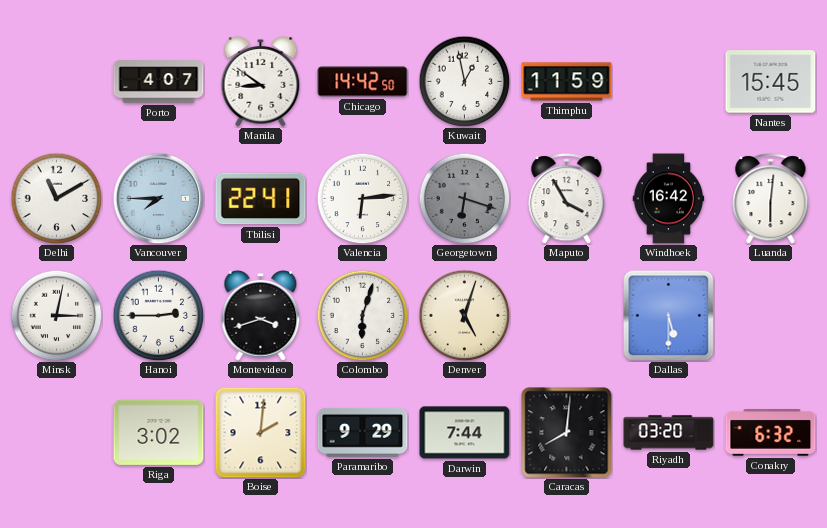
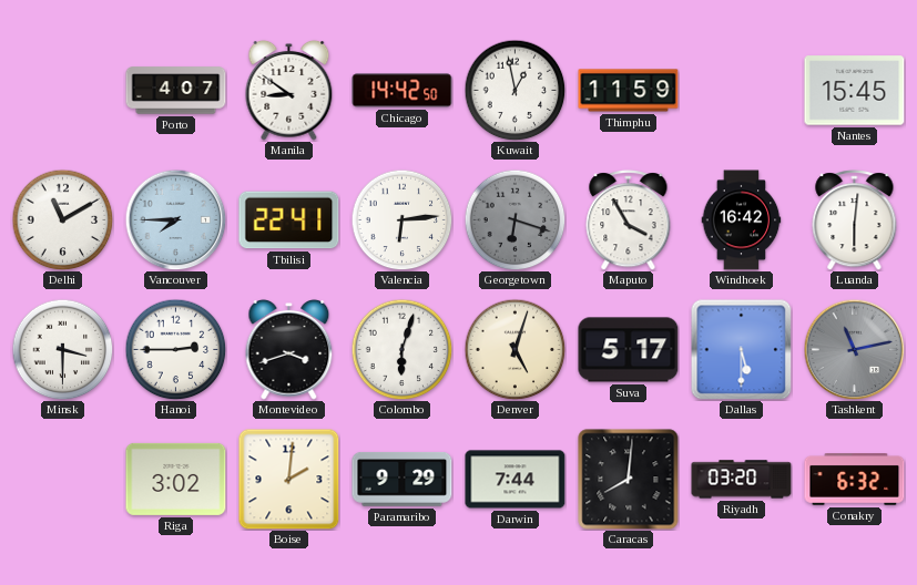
Minsk: 3:02 -> 3:30 (62, 349)
Suva: none -> 5:17 (629, 350)
Tashkent: none -> 11:13 (854, 349)
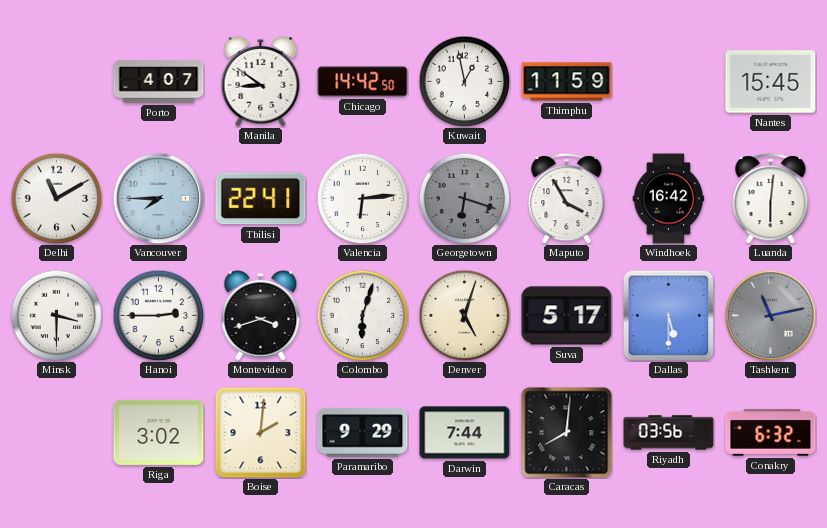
Riyadh: 03:20 -> 03:56 (669, 433)
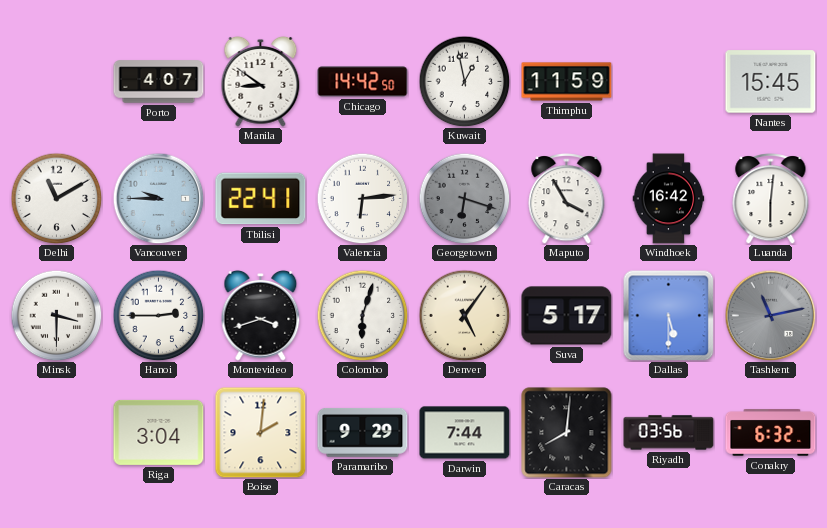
Vancouver: 7:45 -> 9:45 (158, 198)
Denver: 5:03 -> 5:06 (464, 315)
Riga: 3:02 -> 3:04 (159, 432)
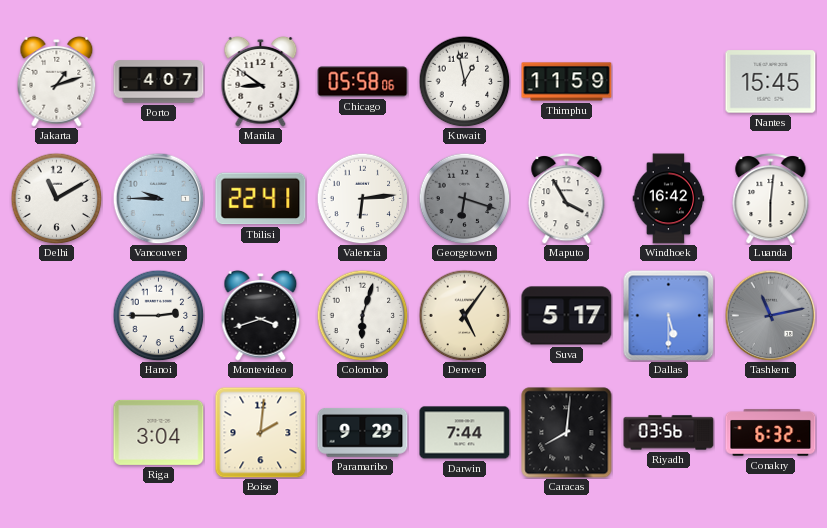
Jakarta: none -> 1:12 (57, 81)
Chicago: 14:42 -> 05:58 (363, 82)
Minsk: 3:30 -> none (56, 315)
